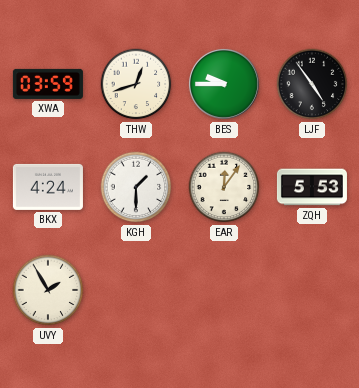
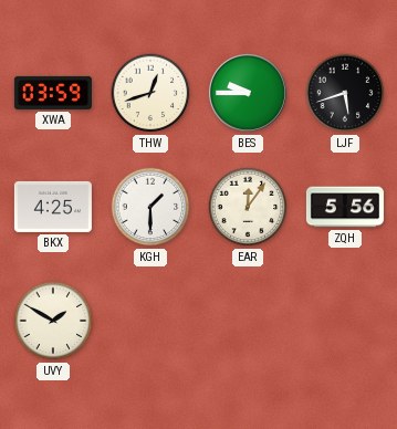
LJF: 4:54 -> 5:42 (345, 93)
BKX: 4:24 -> 4:25 (53, 207)
ZQH: 5:53 -> 5:56 (345, 207)
UVY: 1:55 -> 1:50 (53, 321)
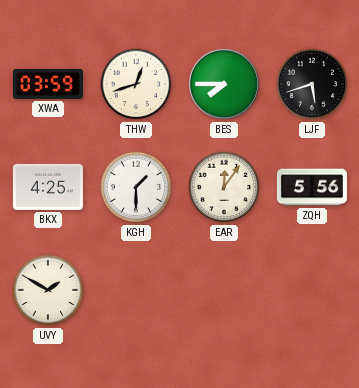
BES: 9:45 -> 7:45 (224, 84)
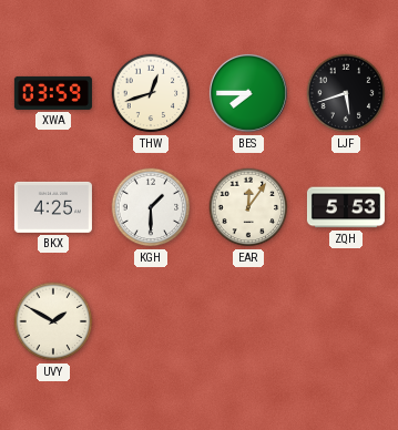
ZQH: 5:56 -> 5:53 (346, 207)
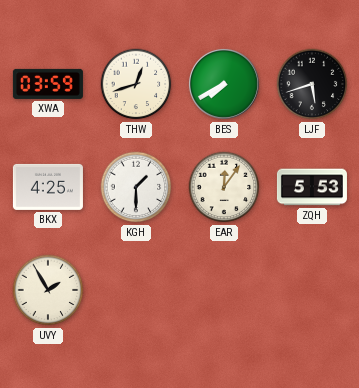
BES: 7:45 -> 7:40 (224, 84)
UVY: 1:50 -> 1:55 (48, 290)
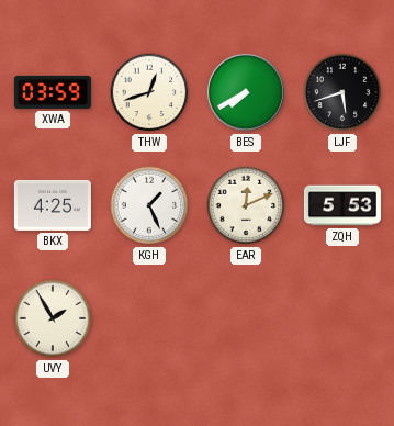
KGH: 1:30 -> 1:26 (149, 205)
EAR: 12:06 -> 12:11 (246, 205)
